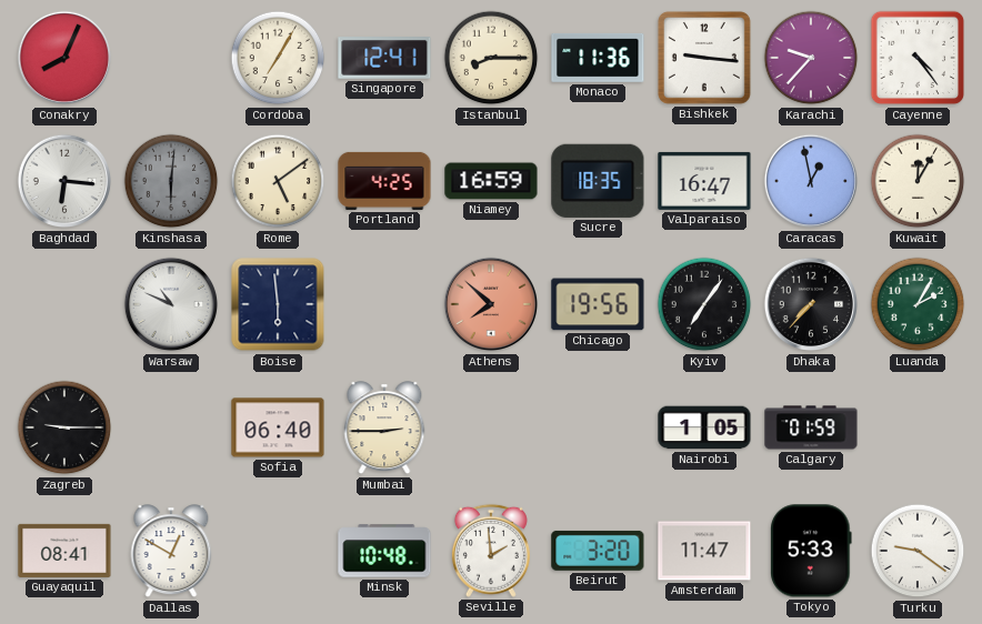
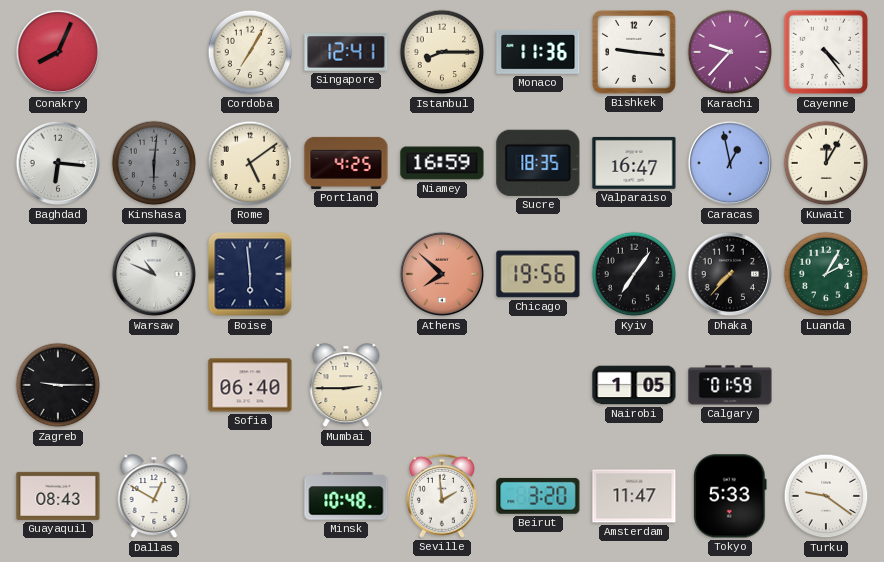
Guayaquil: 08:41 -> 08:43 (58, 496)
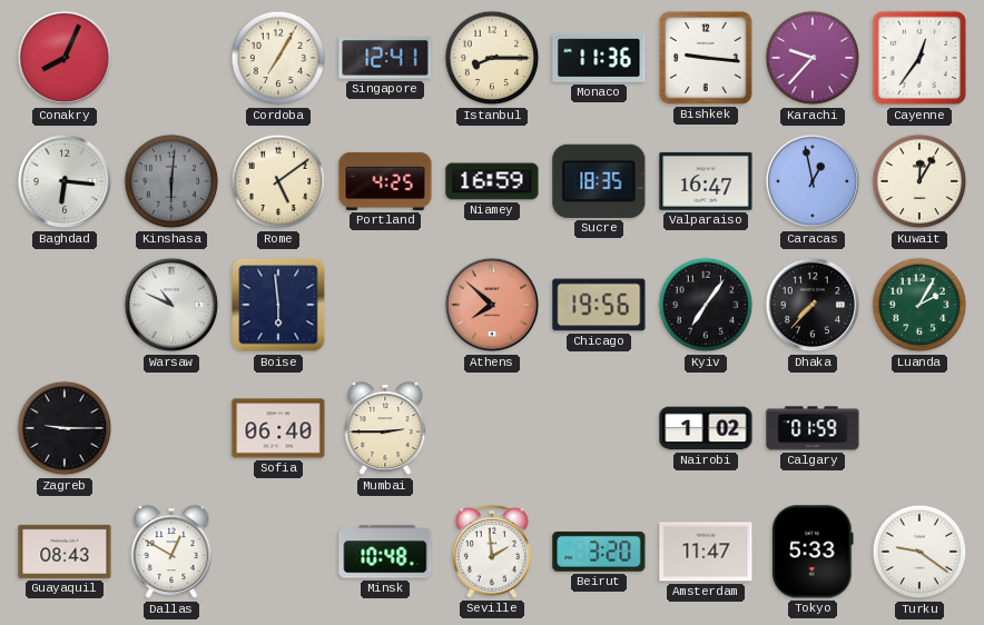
Cayenne: 4:24 -> 12:36 (919, 58)
Nairobi: 1:05 -> 1:02 (706, 428)
